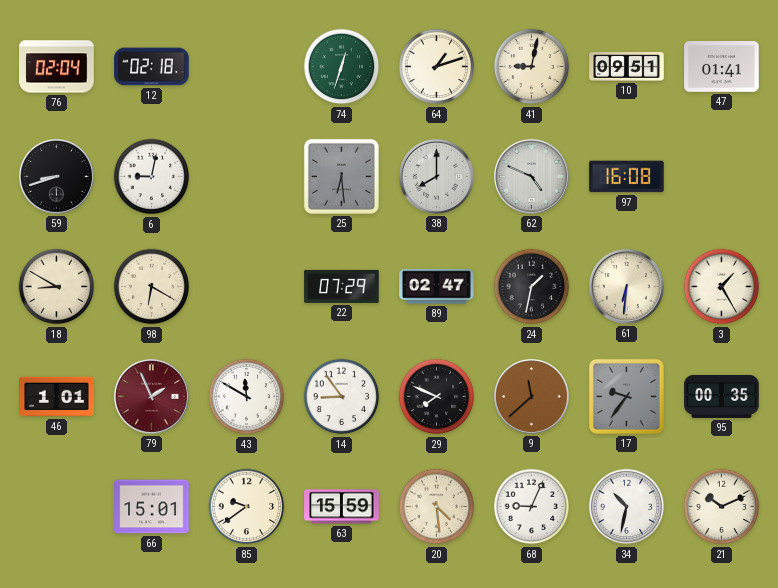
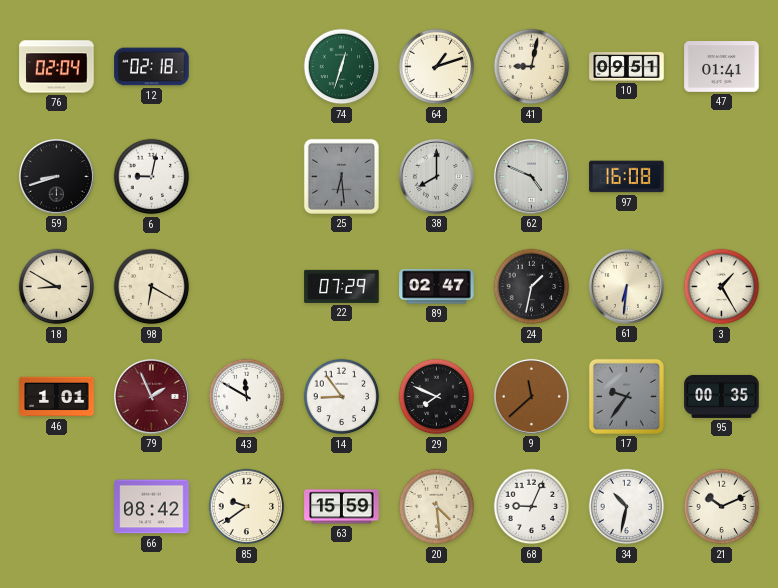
66: 15:01 -> 08:42 (152, 507)
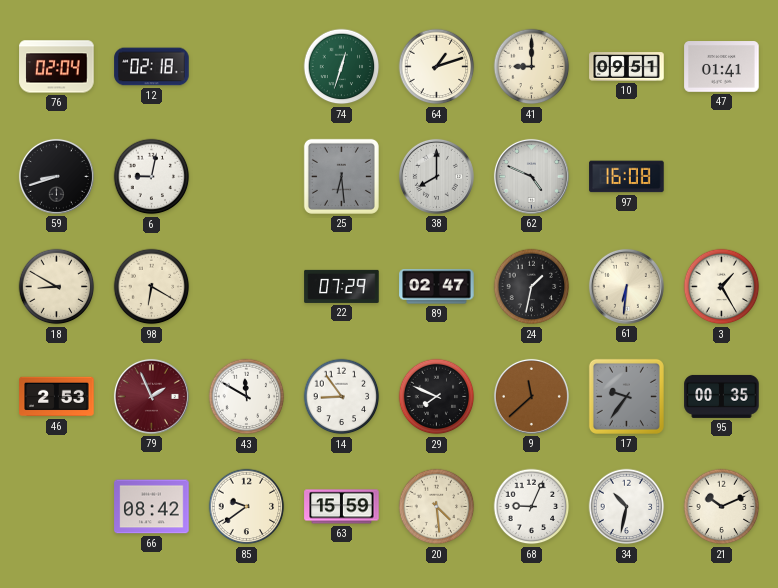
41: 9:02 -> 9:00 (532, 67)
46: 1:01 -> 2:53 (57, 397)
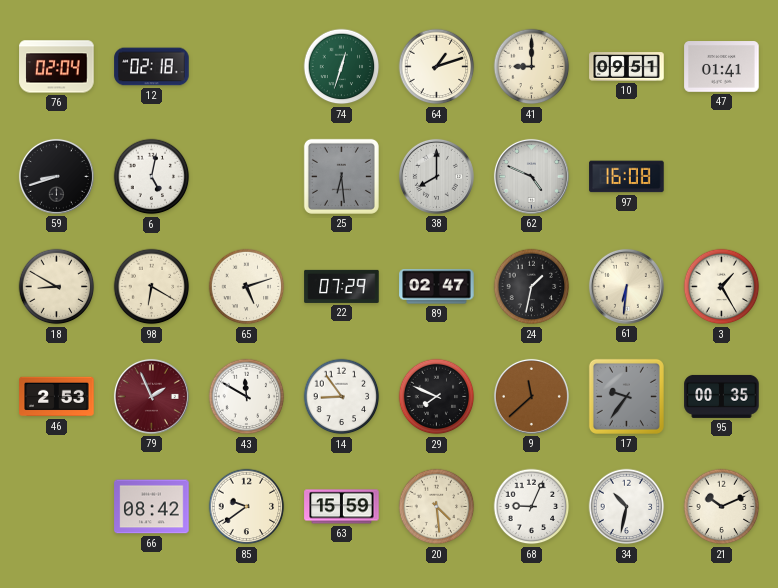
6: 9:02 -> 5:02 (152, 177)
65: none -> 5:12 (247, 287)
